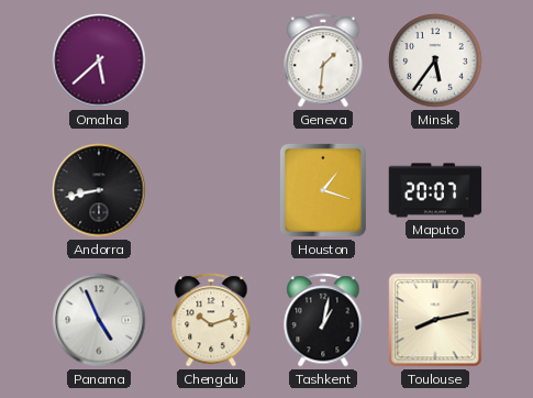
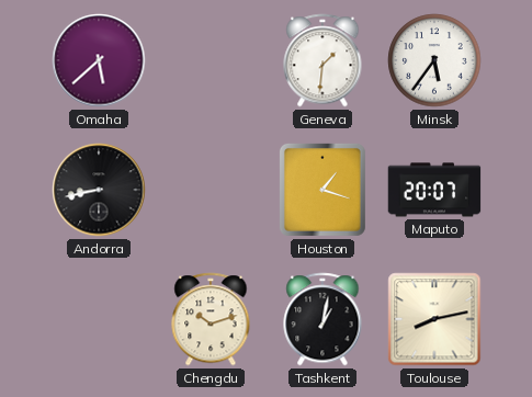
Panama: 4:56 -> none (99, 320)
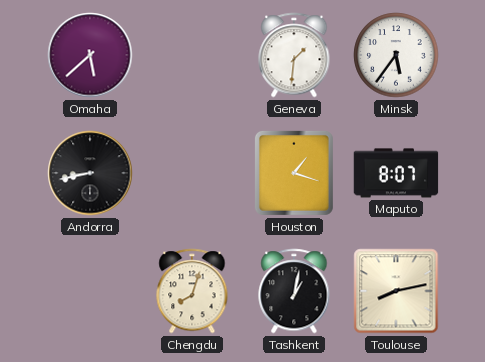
Maputo: 20:07 -> 8:07 (396, 173)
Chengdu: 10:12 -> 8:03 (192, 291)
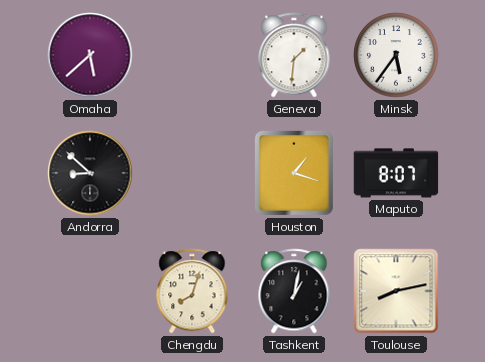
Andorra: 8:43 -> 8:52 (90, 173)
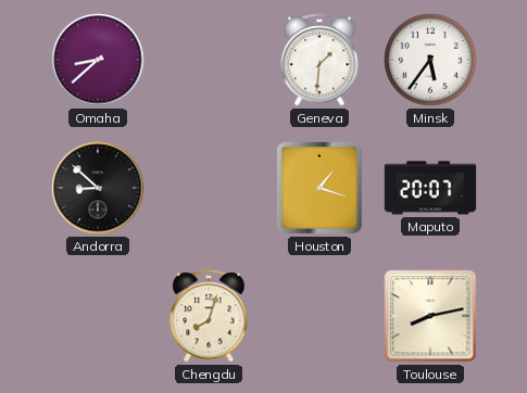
Omaha: 5:38 -> 8:38 (98, 60)
Maputo: 8:07 -> 20:07 (430, 188)
Tashkent: 1:02 -> none (294, 291)
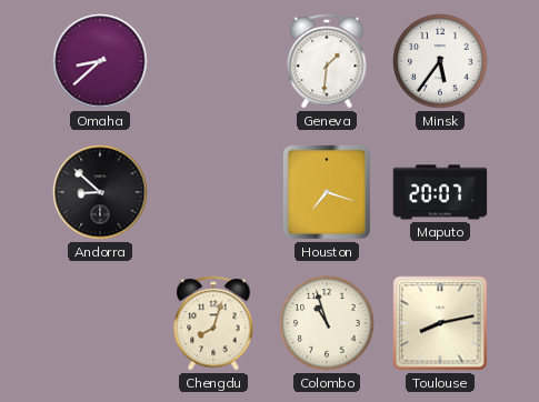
Houston: 1:18 -> 7:18 (327, 192)
Colombo: none -> 10:57 (327, 323)
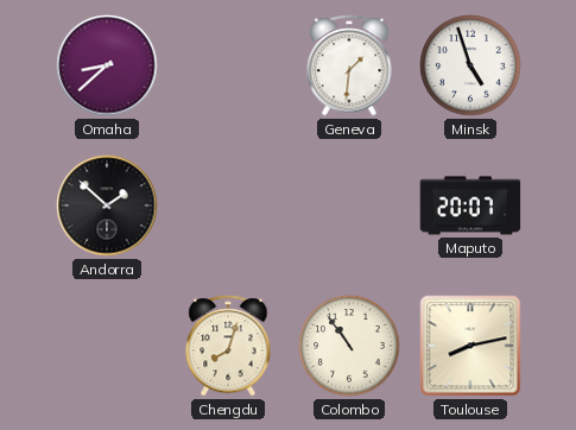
Minsk: 5:36 -> 4:57 (470, 65)
Andorra: 8:52 -> 1:52 (107, 205)
Houston: 7:18 -> none (327, 192)
Colombo: 10:57 -> 10:54 (349, 346)
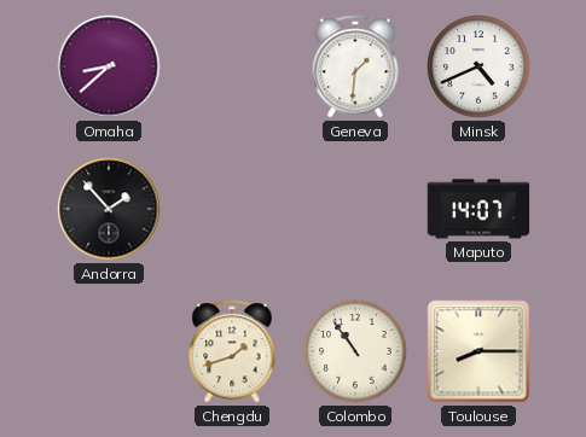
Minsk: 4:57 -> 4:41 (478, 66)
Andorra: 1:52 -> 1:53 (109, 209)
Maputo: 20:07 -> 14:07 (478, 209)
Chengdu: 8:03 -> 1:42 (232, 351)
Toulouse: 8:13 -> 8:15 (478, 351)
